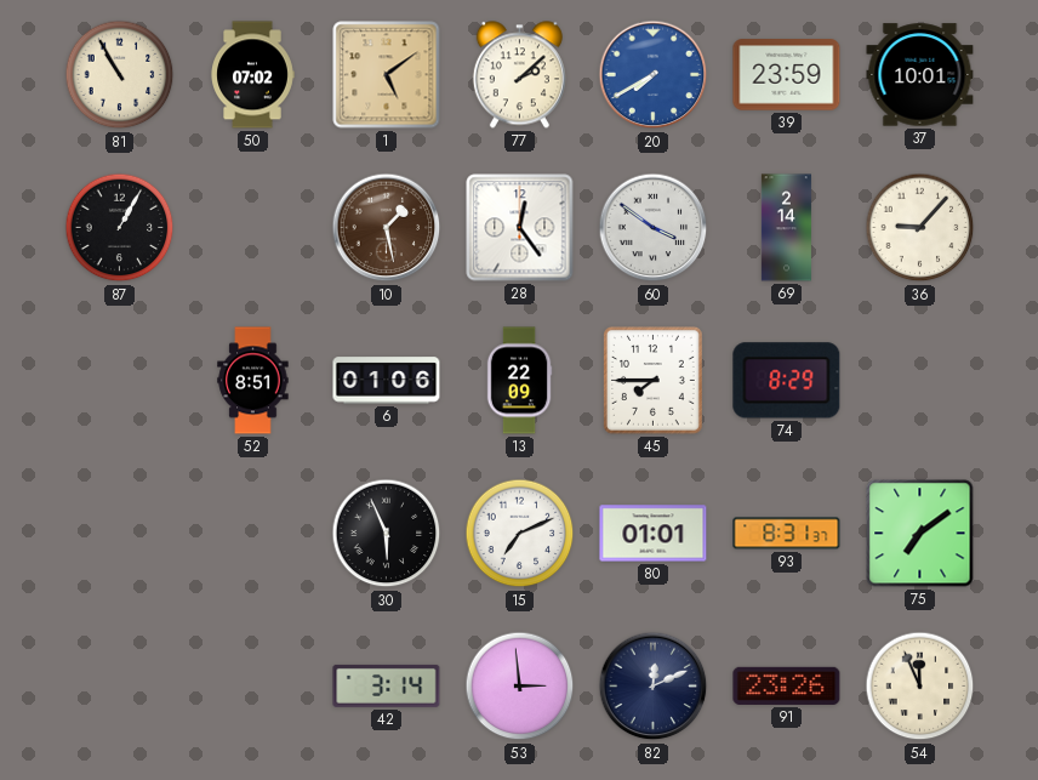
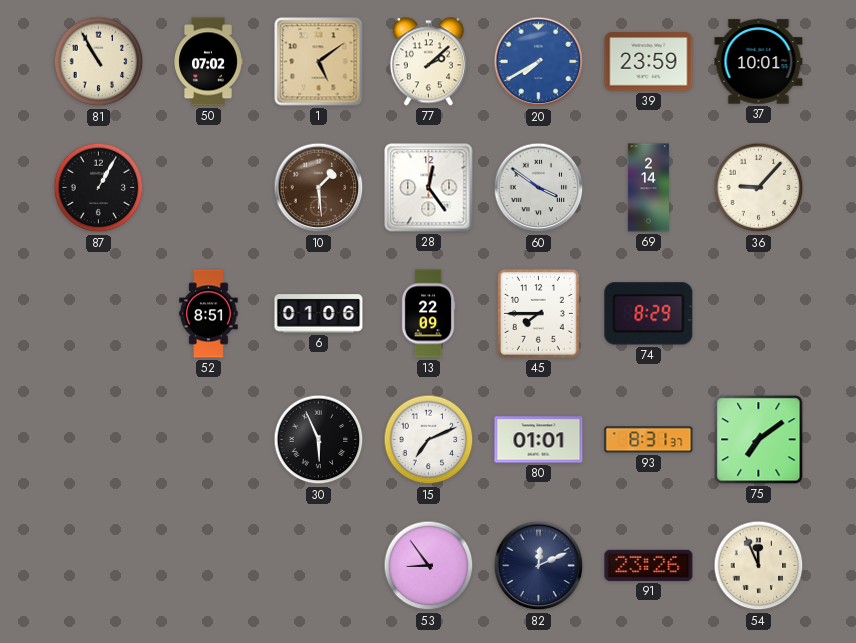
10: 1:28 -> 1:29 (319, 188)
42: 3:14 -> none (387, 685)
53: 2:59 -> 8:54 (429, 566)
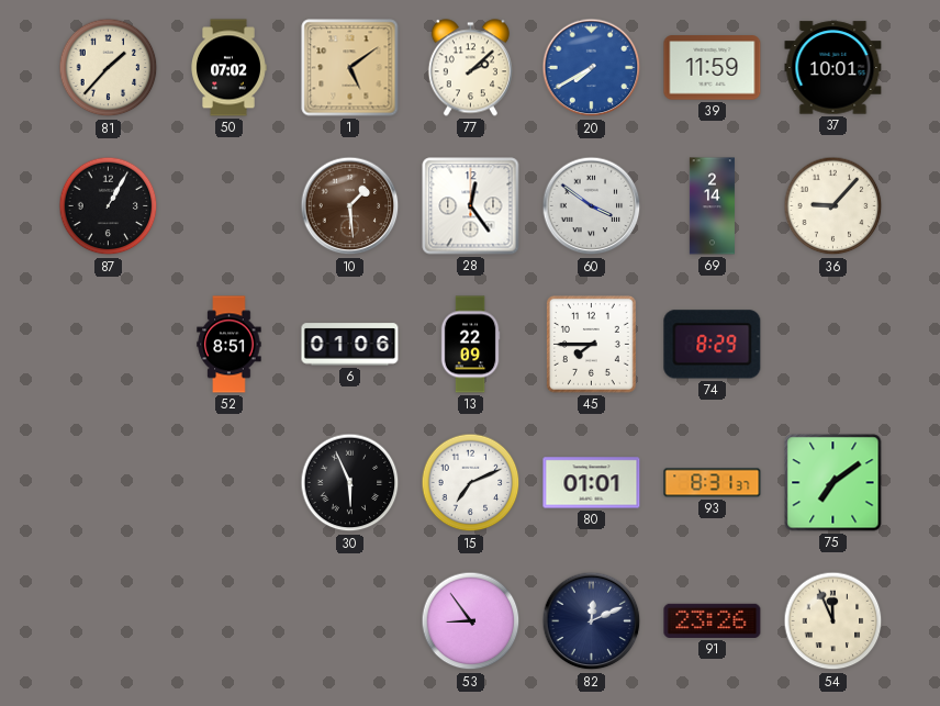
81: 10:55 -> 1:37 (109, 68)
39: 23:59 -> 11:59 (713, 68)
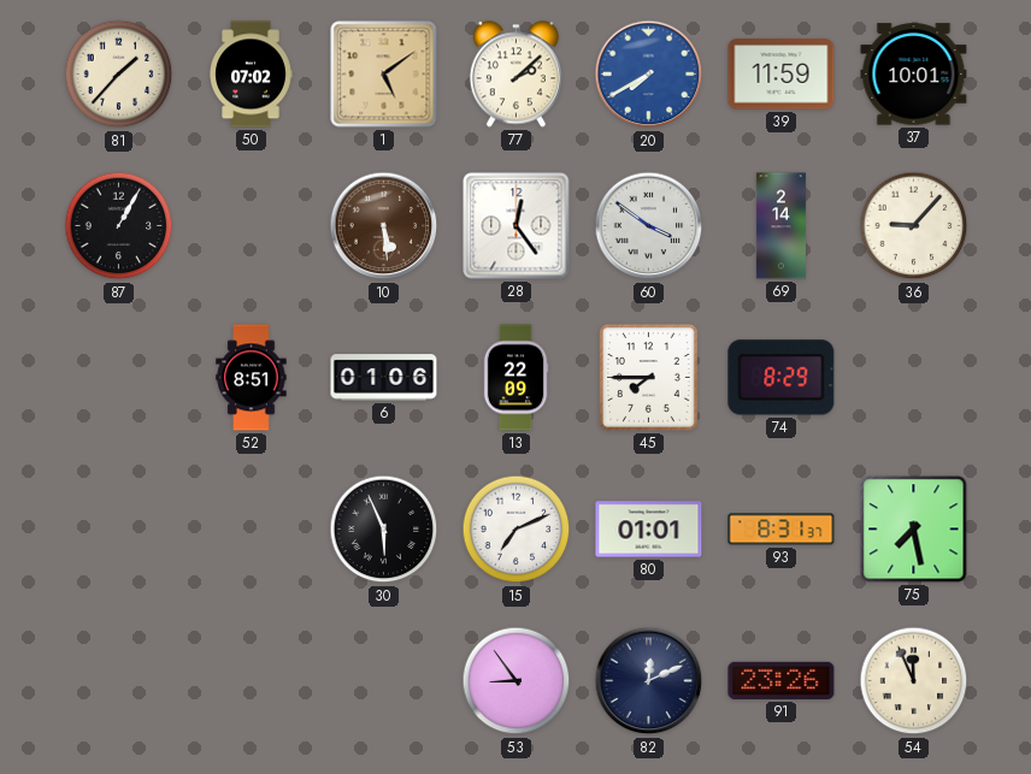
10: 1:29 -> 5:29 (384, 226)
75: 7:09 -> 7:28 (914, 530)
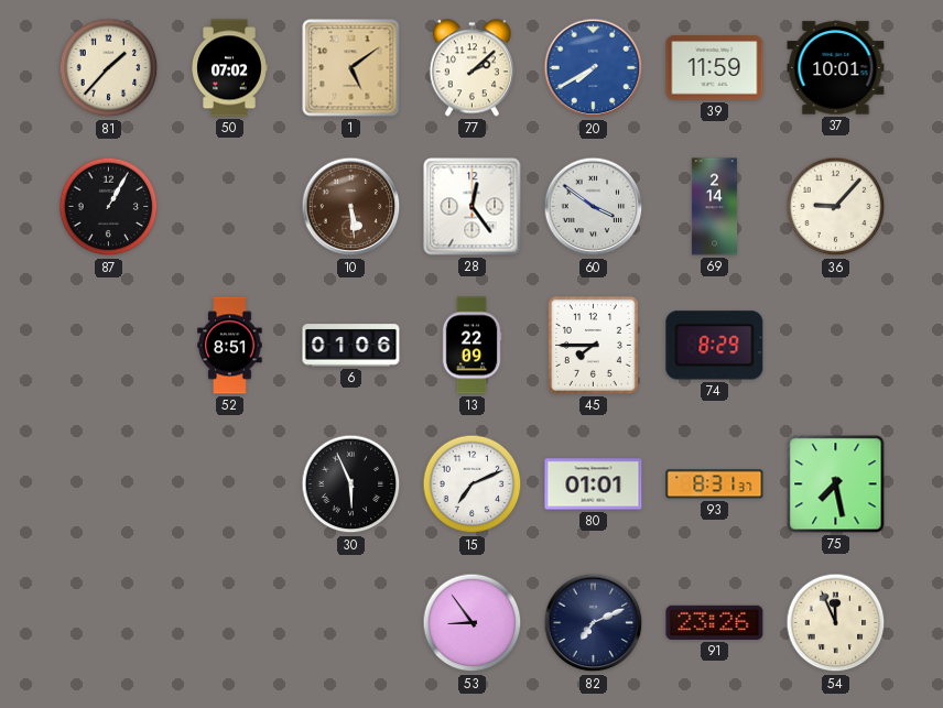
82: 12:11 -> 7:11 (594, 623)
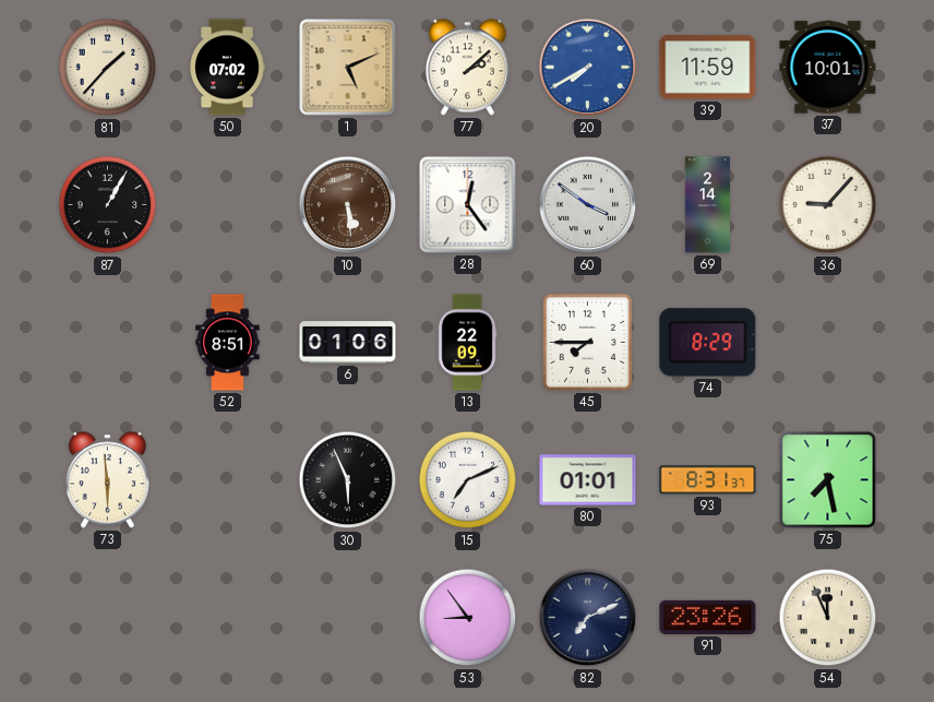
1: 5:09 -> 5:11 (348, 68)
73: none -> 5:59 (107, 480)
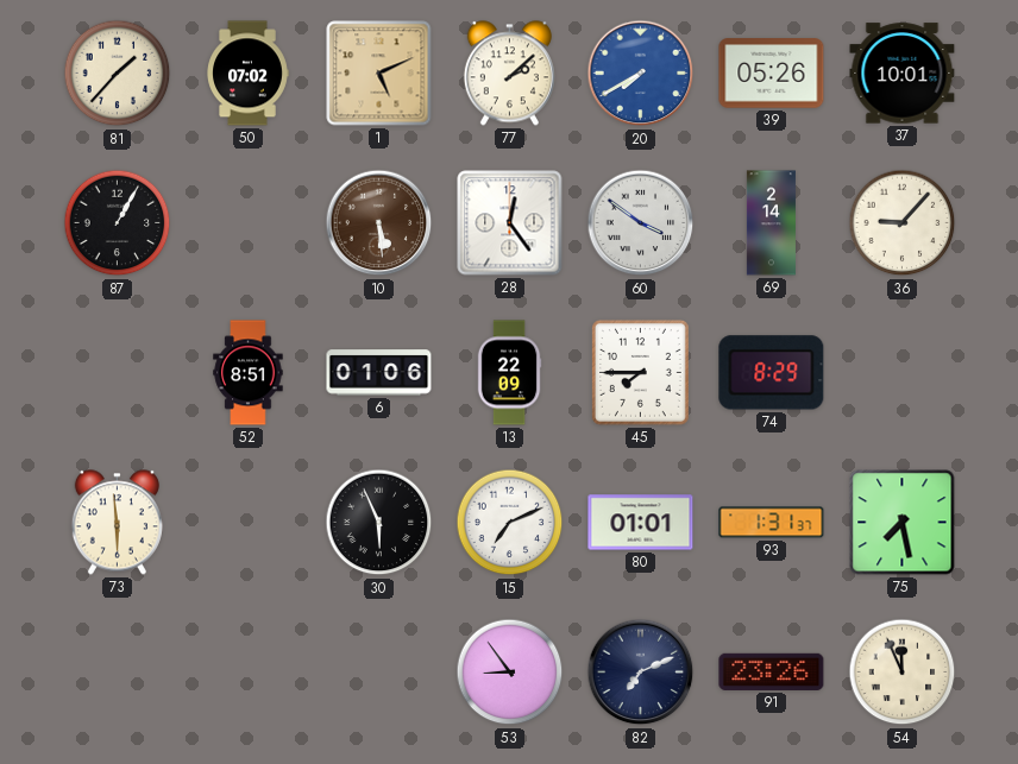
39: 11:59 -> 05:26 (772, 74)
93: 8:31 -> 1:31 (772, 523)
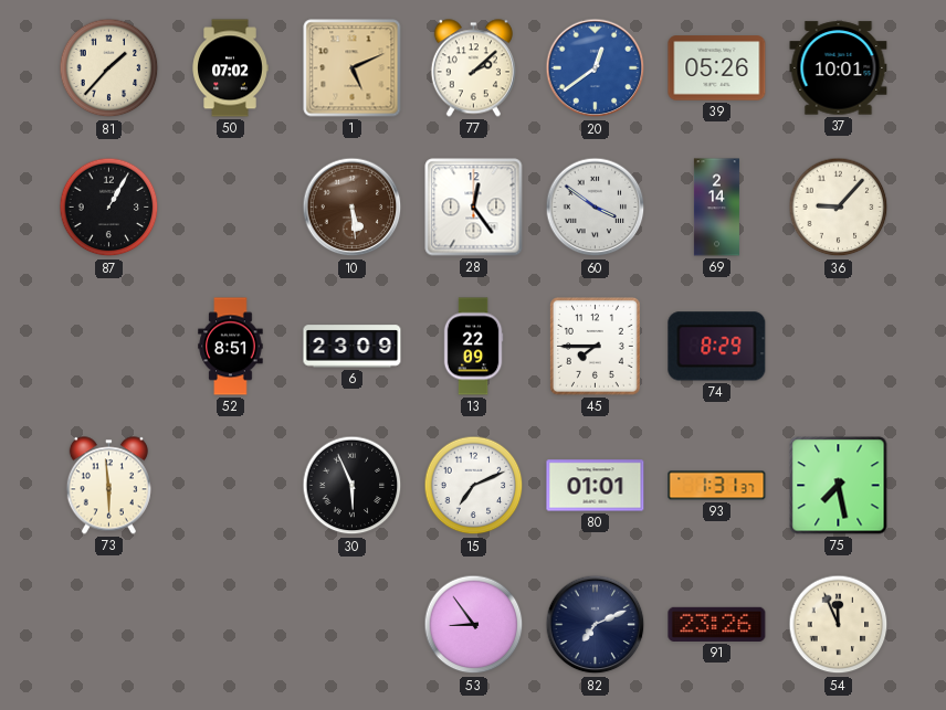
20: 7:40 -> 12:39 (596, 68)
6: 01:06 -> 23:09 (353, 347)
